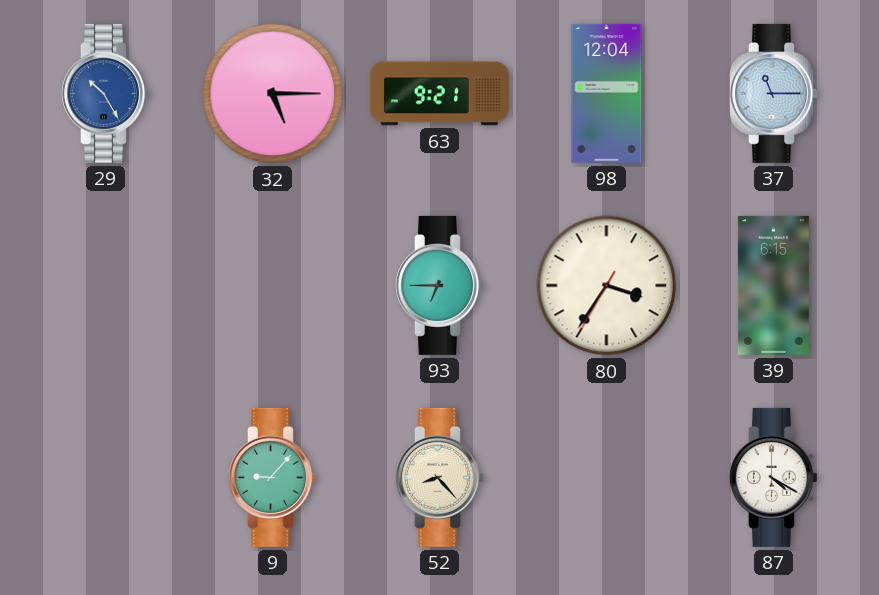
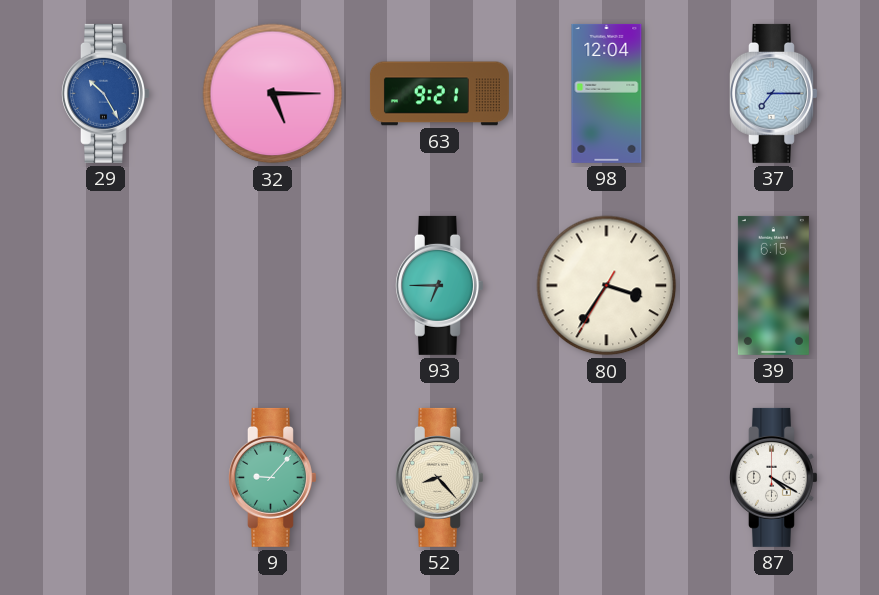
37: 11:15 -> 7:15 (774, 93)
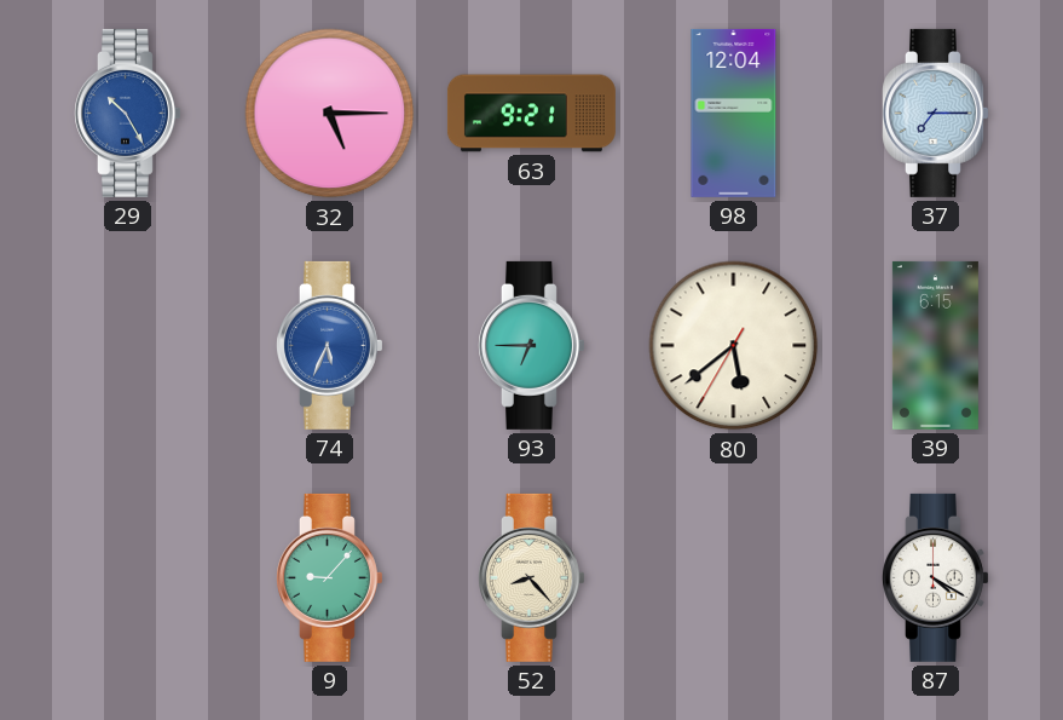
74: none -> 5:34 (330, 345)
80: 3:35 -> 5:38 (734, 346)
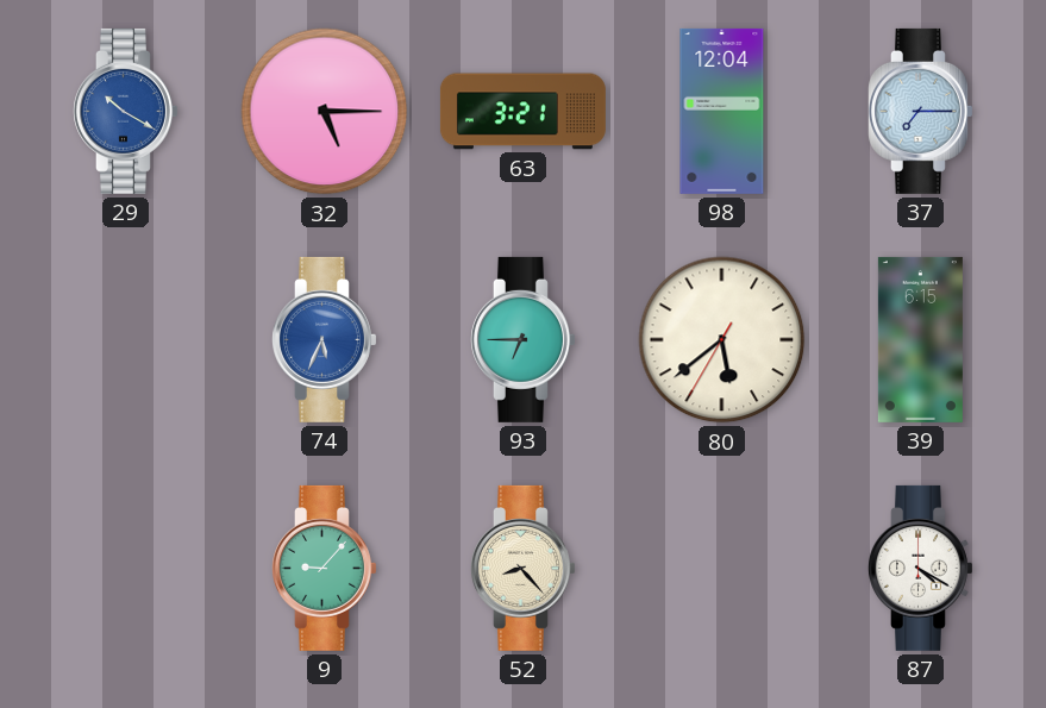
29: 10:25 -> 10:20 (126, 111)
63: 9:21 -> 3:21 (522, 112)
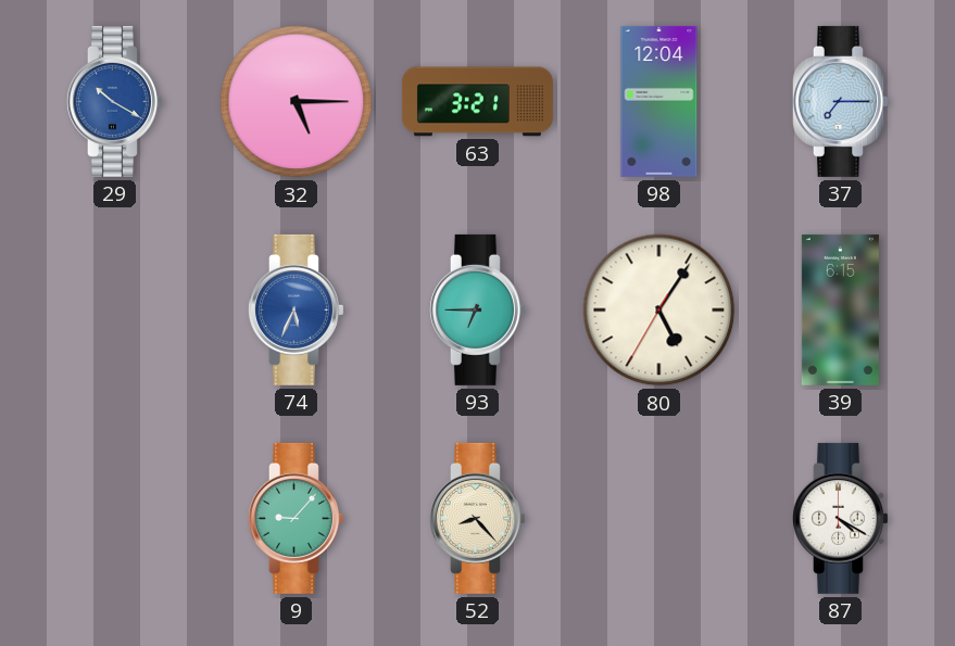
80: 5:38 -> 5:05 (659, 311)
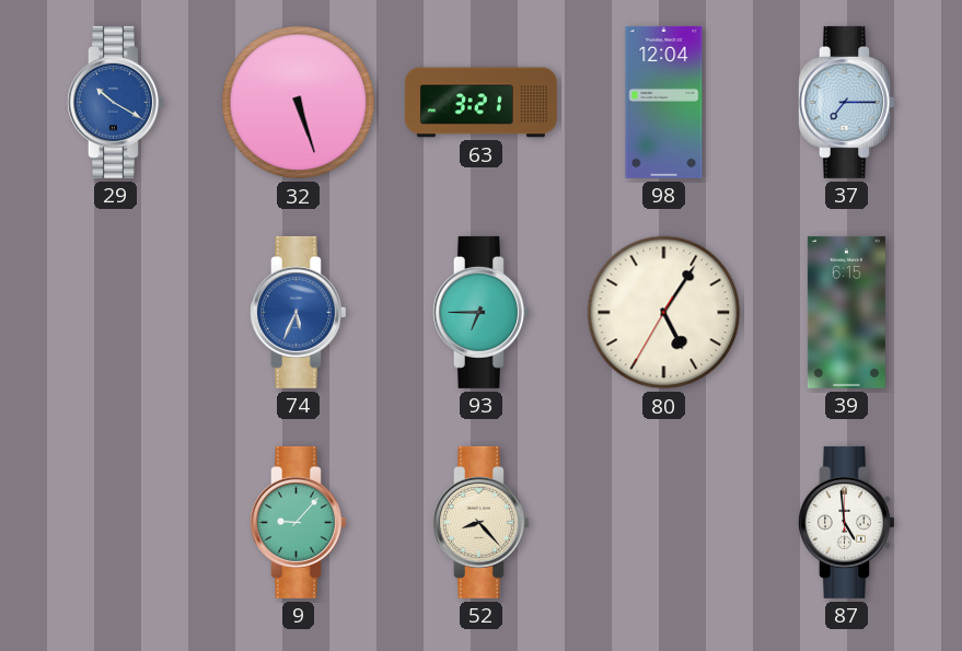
32: 5:15 -> 5:27 (299, 103)
87: 4:20 -> 4:59 (847, 522)
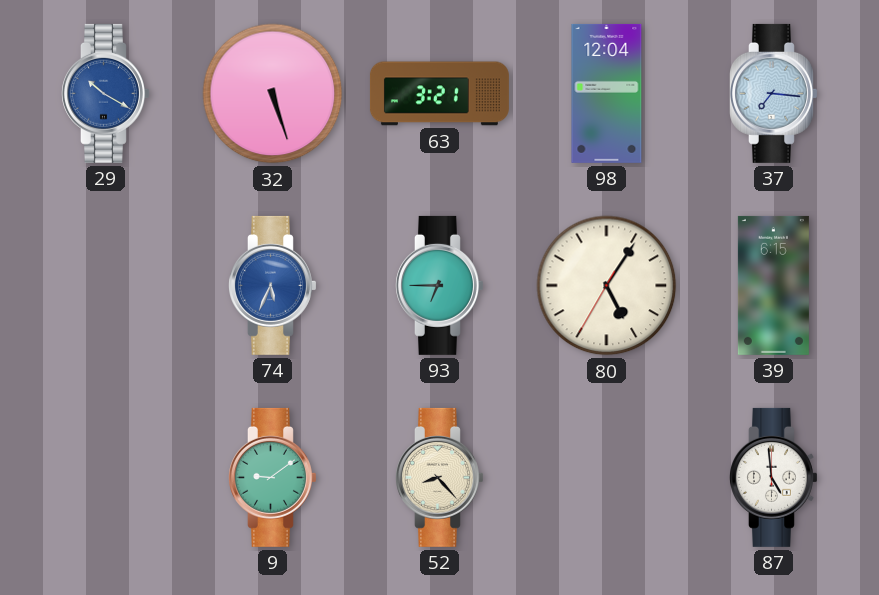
37: 7:15 -> 7:16 (774, 93)
9: 9:07 -> 9:09 (273, 477)
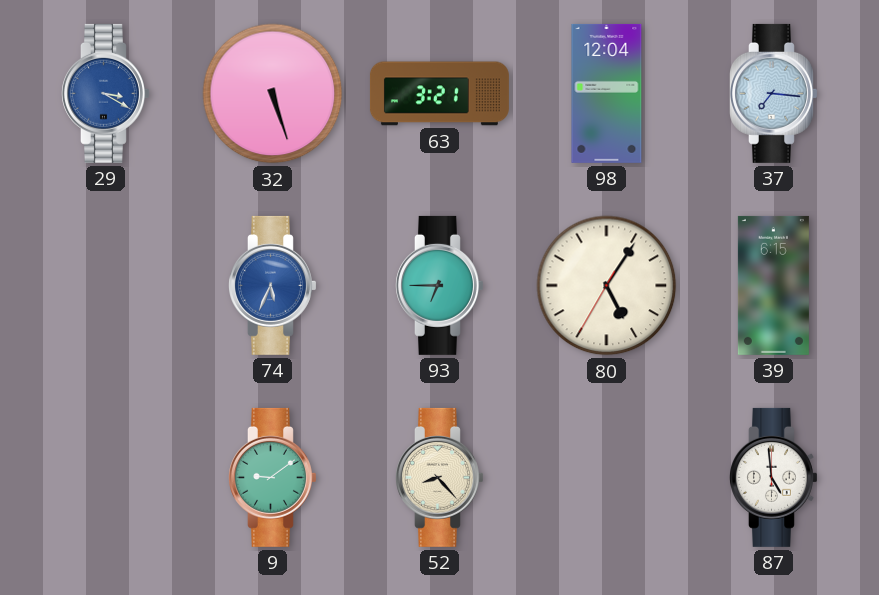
29: 10:20 -> 3:20 (106, 93)
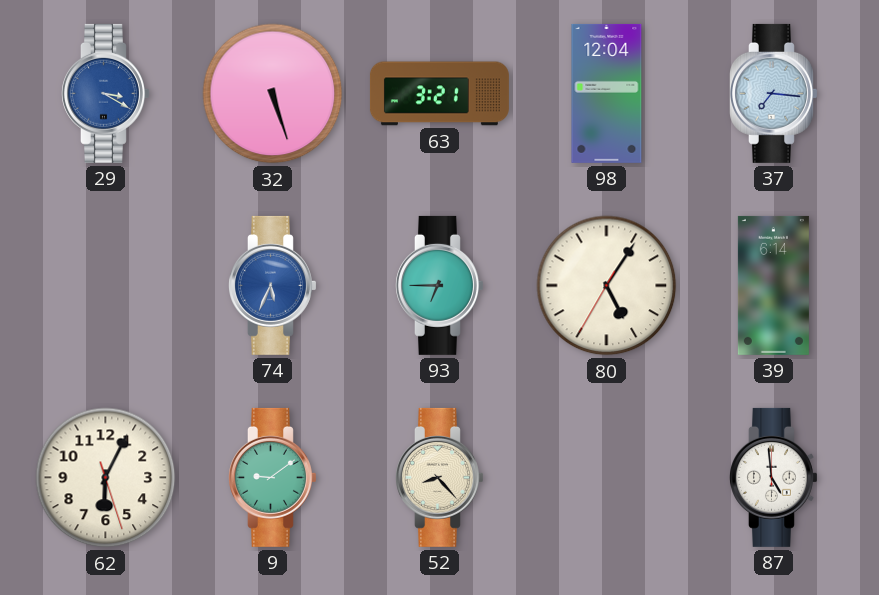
39: 6:15 -> 6:14 (773, 285)
62: none -> 6:04 (106, 478)
